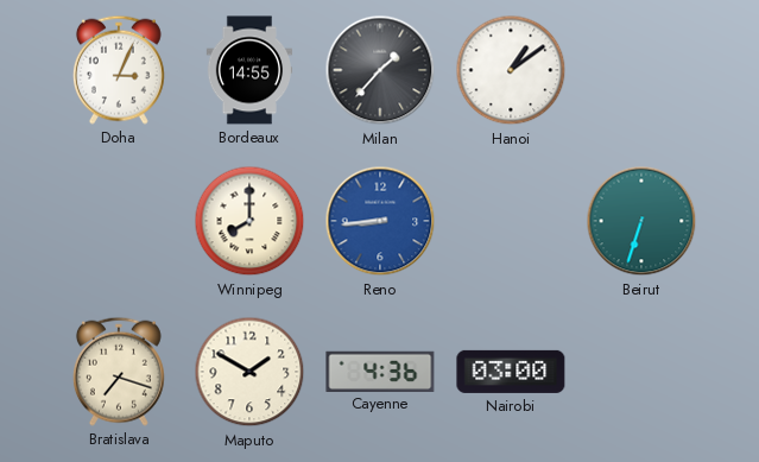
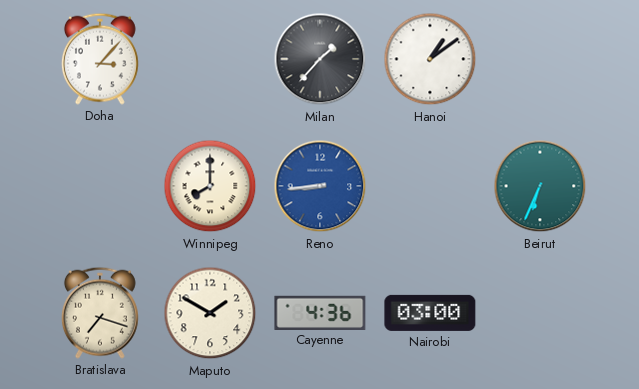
Doha: 3:04 -> 3:07 (100, 59)
Bordeaux: 14:55 -> none (249, 70)
Beirut: 6:33 -> 6:34 (540, 186)
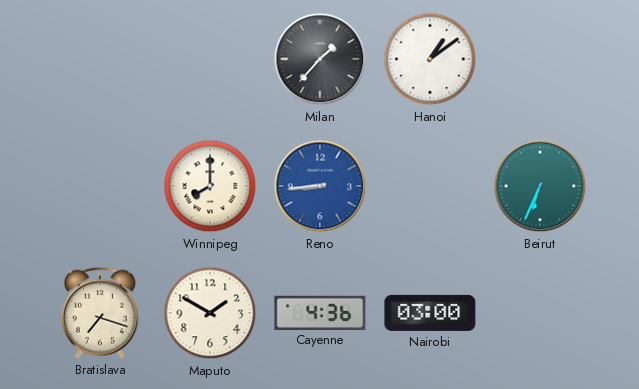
Doha: 3:07 -> none (100, 59)
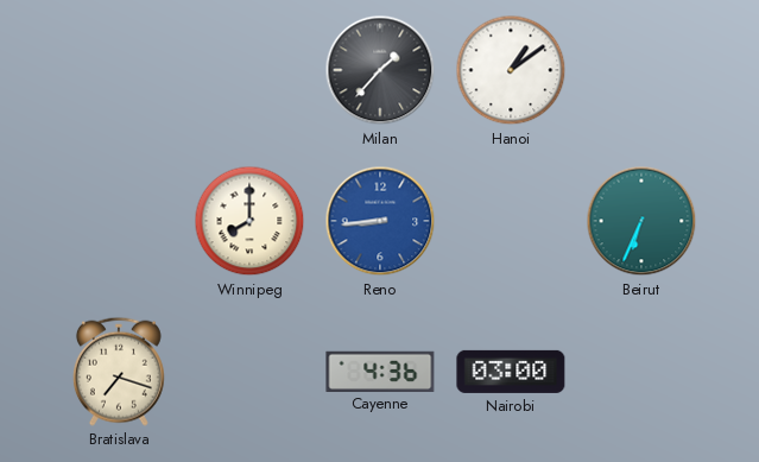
Maputo: 1:50 -> none (210, 313)
